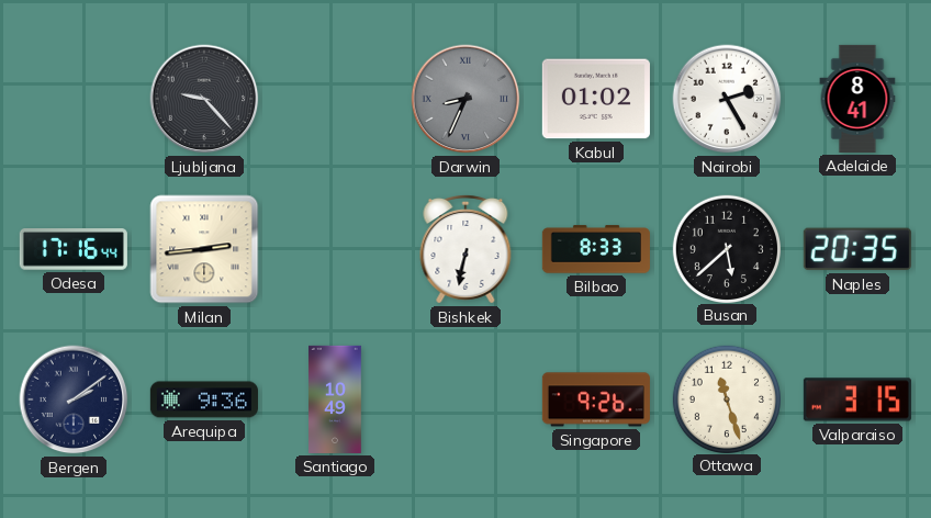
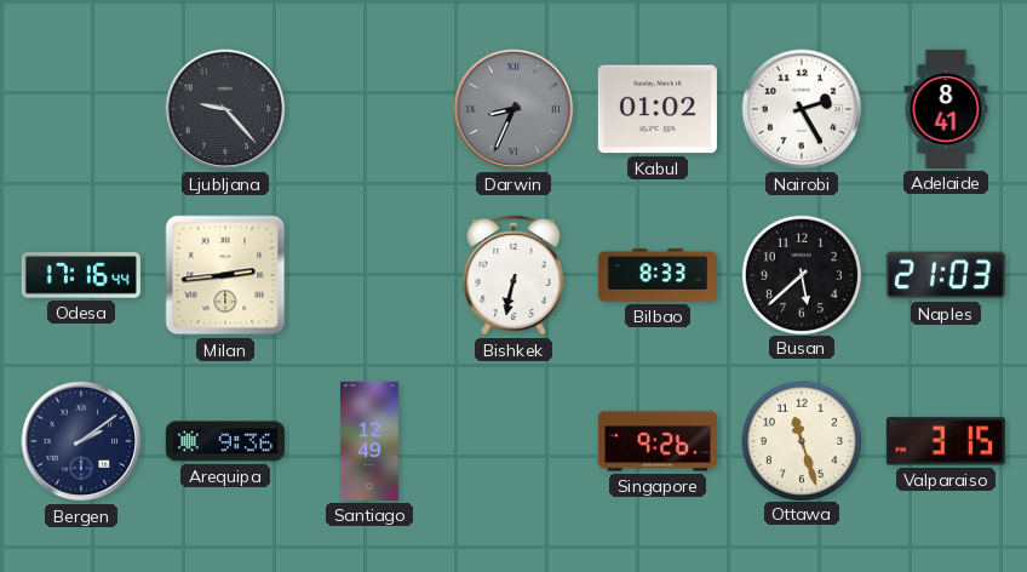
Naples: 20:35 -> 21:03 (946, 275)
Santiago: 10:49 -> 12:49 (371, 441)
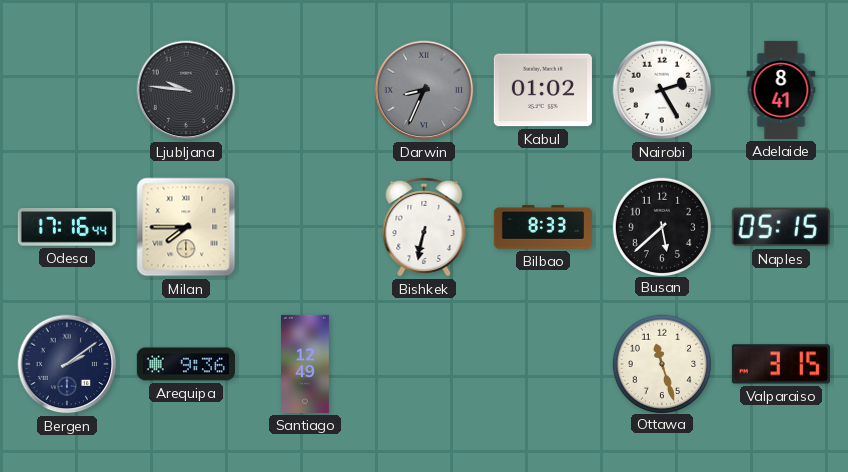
Ljubljana: 9:23 -> 9:46 (186, 90)
Milan: 2:44 -> 7:45 (186, 227)
Naples: 21:03 -> 05:15 (781, 227)
Singapore: 9:26 -> none (658, 441)
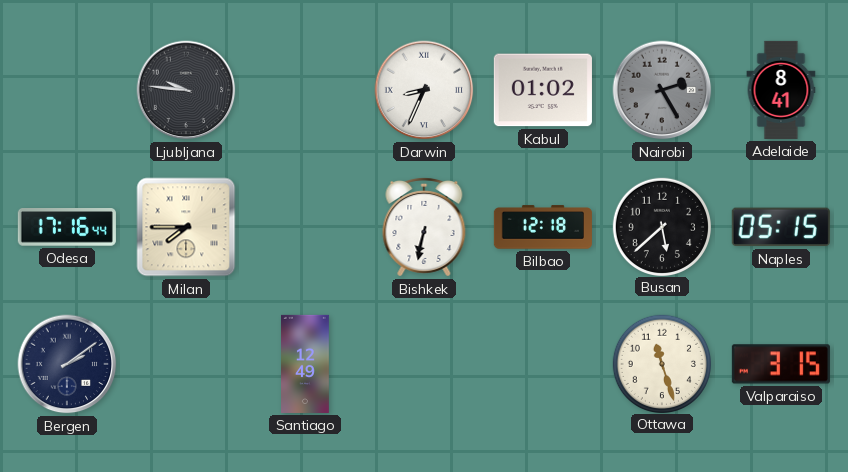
Darwin dial: grey -> white (424, 90)
Nairobi dial: white -> grey (662, 90)
Bilbao: 8:33 -> 12:18 (543, 227)
Arequipa: 9:36 -> none (186, 364)
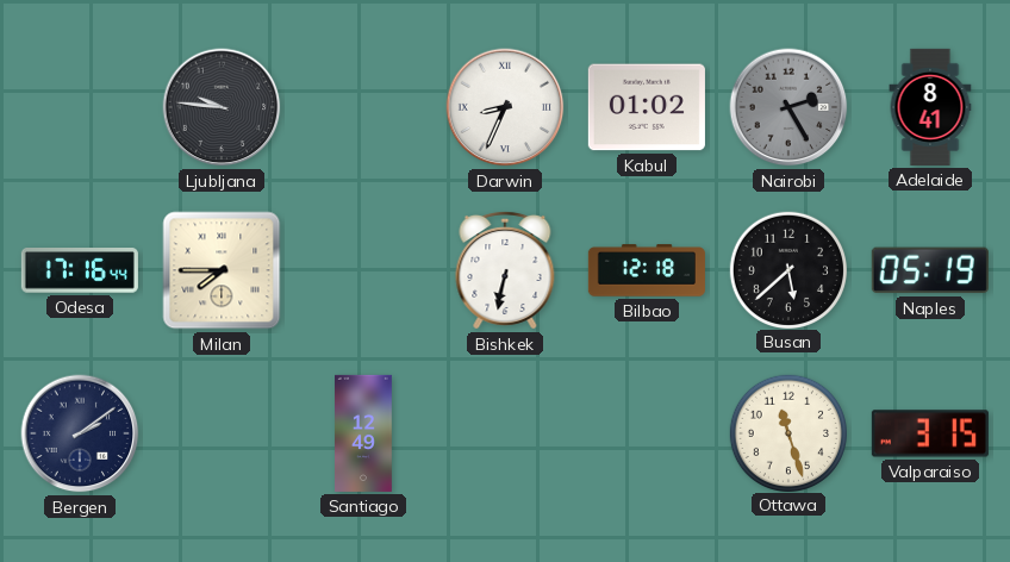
Naples: 05:15 -> 05:19 (930, 270)
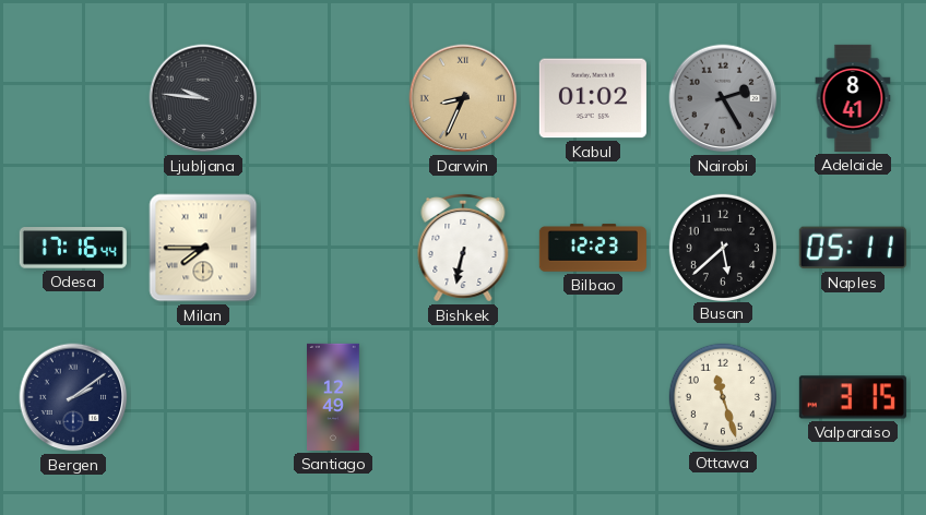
Darwin dial: white -> champagne (463, 98)
Bilbao: 12:18 -> 12:23 (593, 248)
Naples: 05:19 -> 05:11 (853, 248)
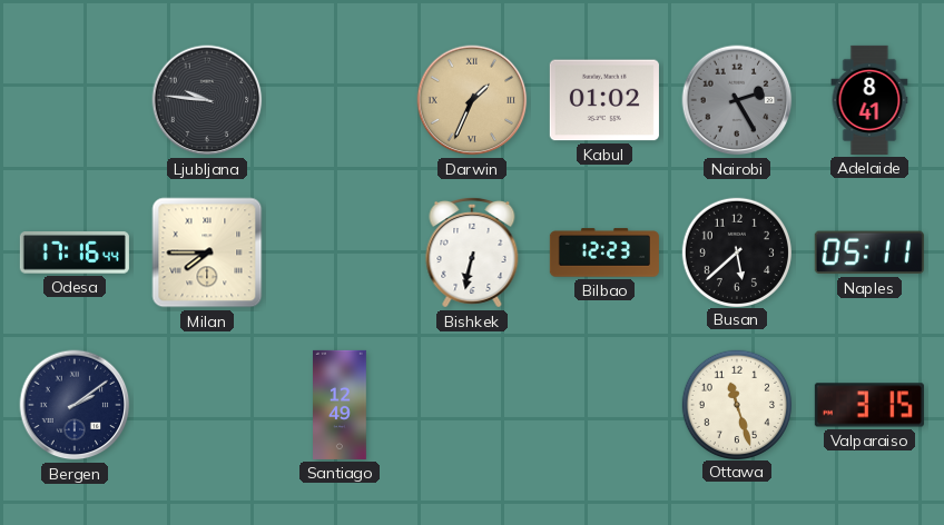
Darwin: 8:34 -> 1:34 (472, 100)
